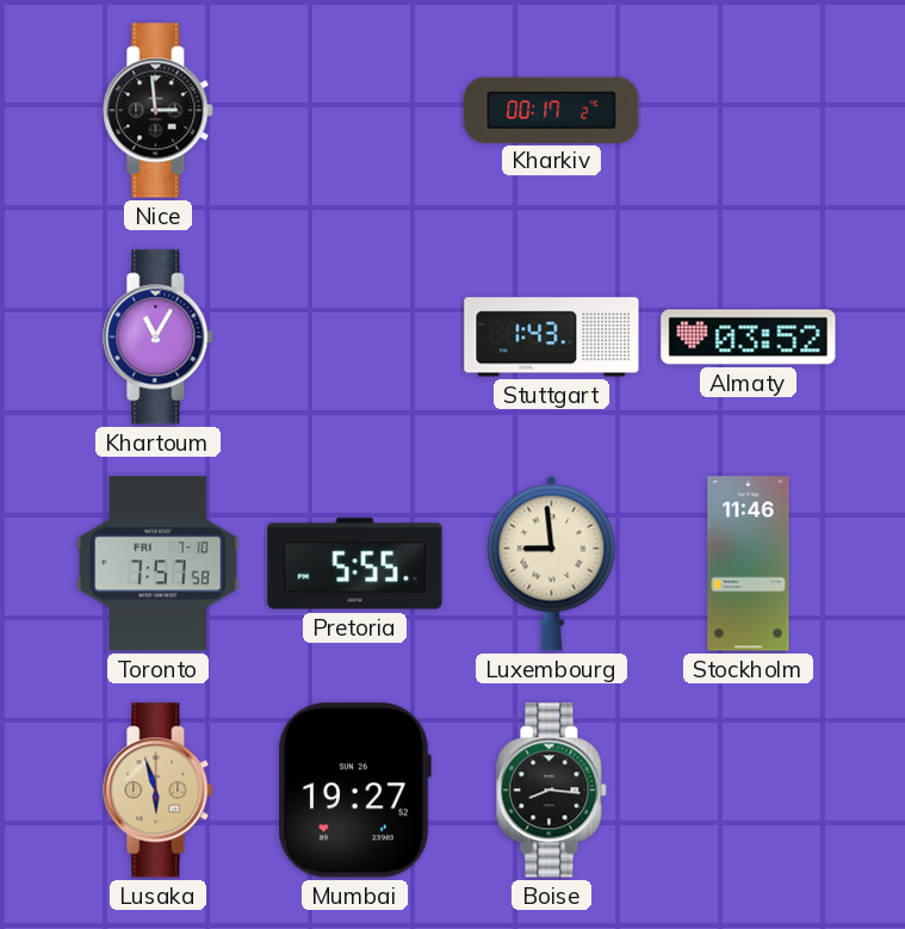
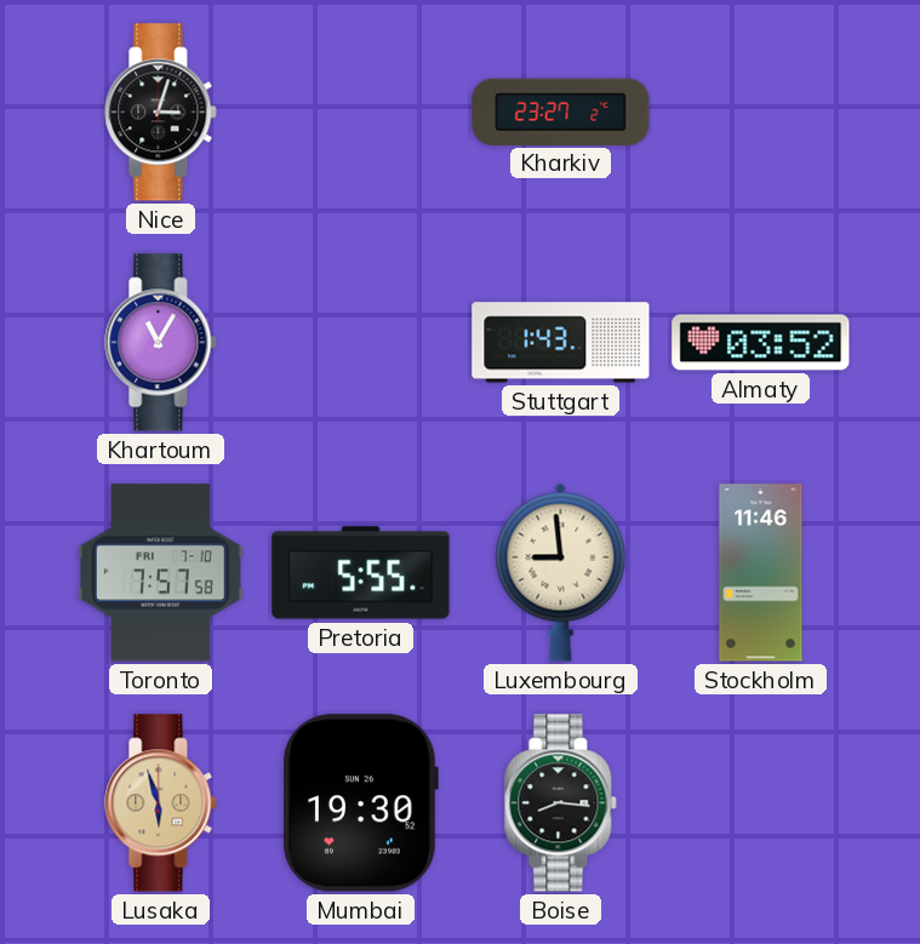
Nice: 2:59 -> 3:03 (161, 113)
Kharkiv: 00:17 -> 23:27 (561, 111)
Mumbai: 19:27 -> 19:30 (360, 803)
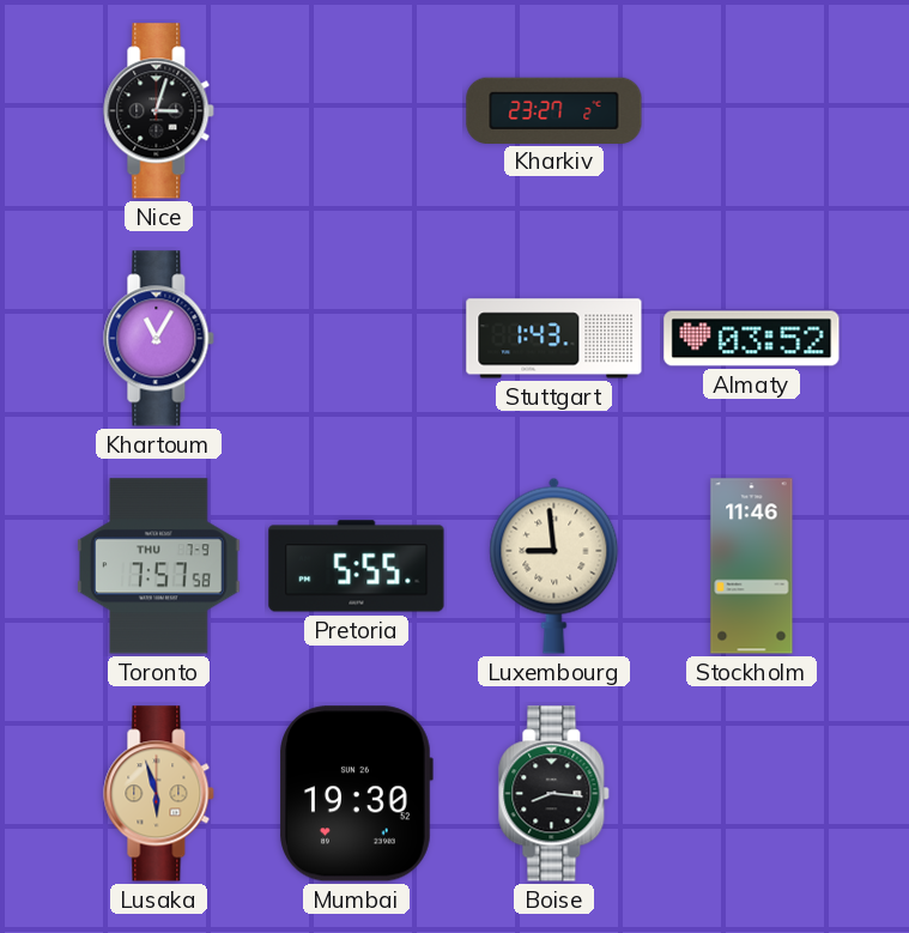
Toronto date: FRI 7-10 -> THU 7-9 (159, 567)
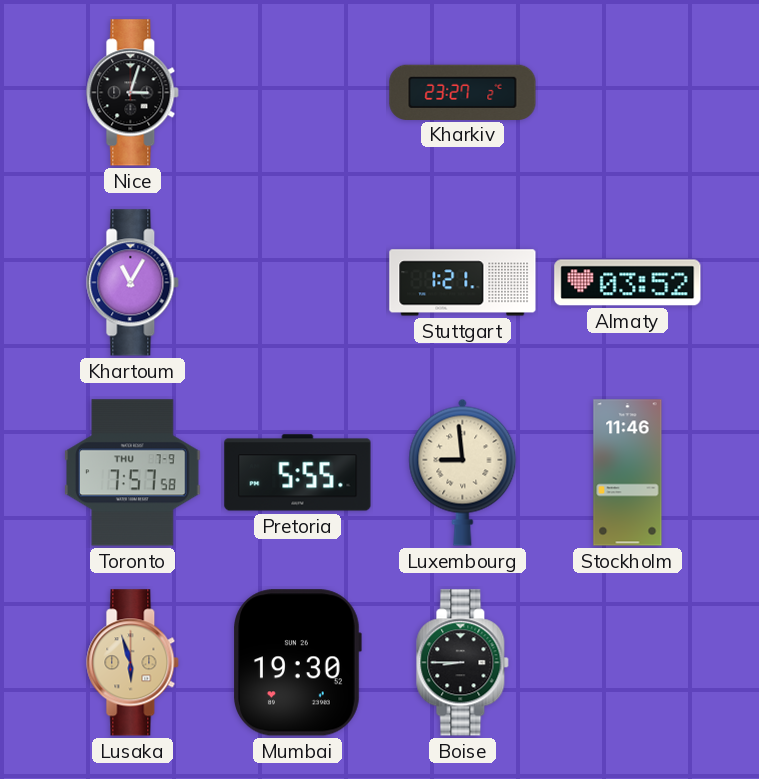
Stuttgart: 1:43 -> 1:21 (463, 283)
Boise: 8:16 -> 8:45 (463, 663)
